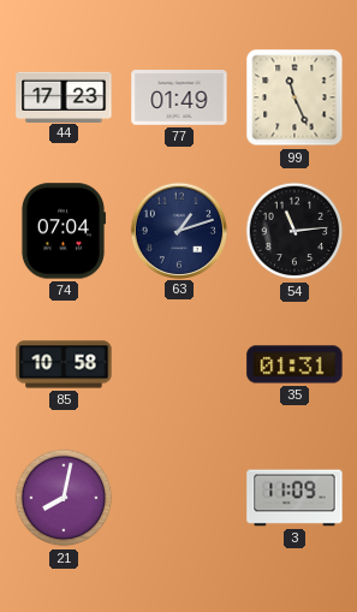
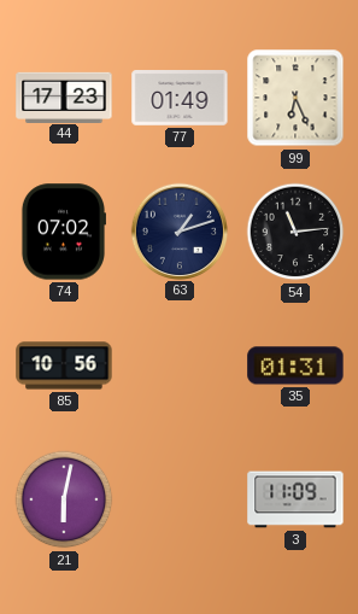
99: 11:26 -> 6:26 (295, 98)
74: 07:04 -> 07:02 (63, 232)
85: 10:58 -> 10:56 (64, 366)
21: 8:02 -> 6:02 (64, 499)
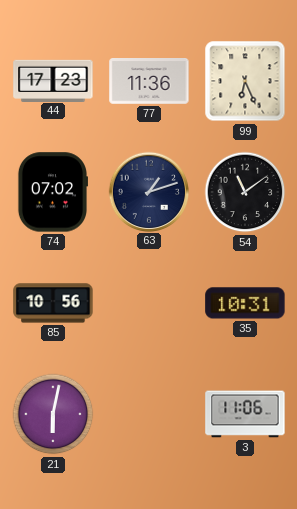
77: 01:49 -> 11:36 (149, 82)
54: 11:14 -> 11:09 (245, 192)
35: 01:31 -> 10:31 (245, 303)
3: 11:09 -> 11:06 (245, 414)
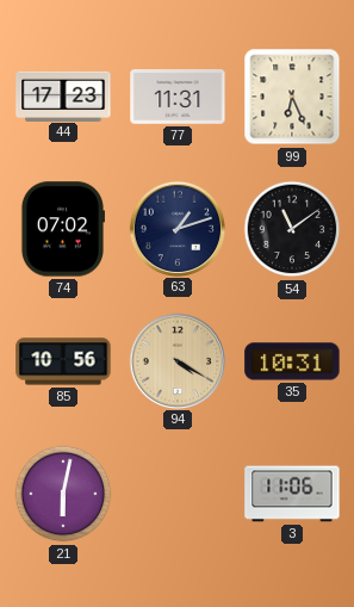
77: 11:36 -> 11:31 (178, 98)
94: none -> 4:20 (176, 360)
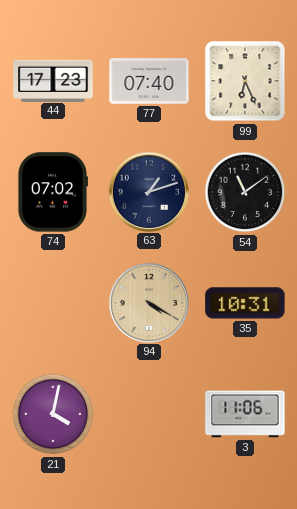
77: 11:31 -> 07:40 (149, 82)
85: 10:56 -> none (63, 361)
21: 6:02 -> 4:02 (53, 414)
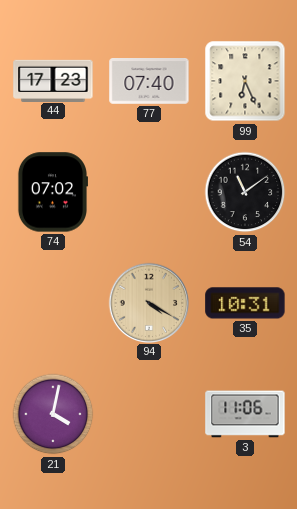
63: 1:12 -> none (148, 191)
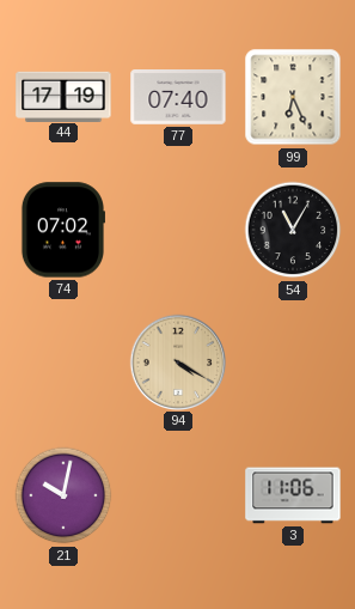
44: 17:23 -> 17:19 (63, 96)
54: 11:09 -> 11:05 (293, 230)
35: 10:31 -> none (245, 303)
21: 4:02 -> 10:02 (63, 495)
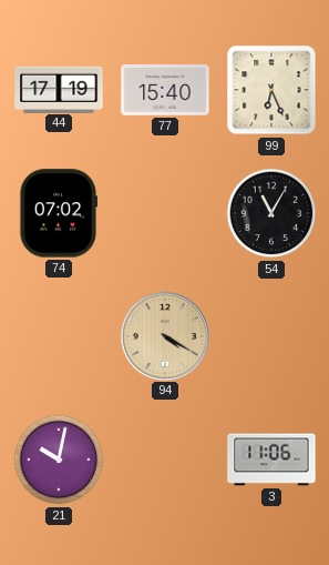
77: 07:40 -> 15:40 (165, 91)
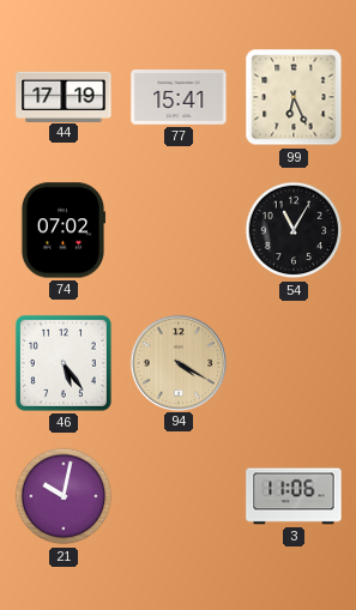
77: 15:40 -> 15:41 (179, 98)
46: none -> 5:24 (64, 363)
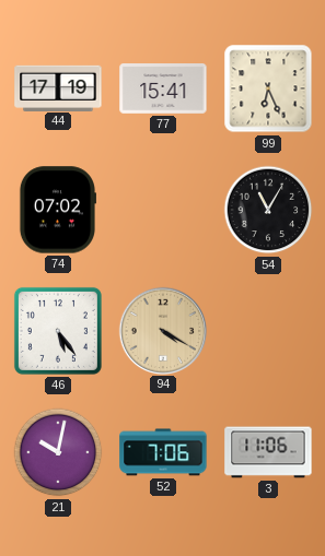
52: none -> 7:06 (163, 452)
